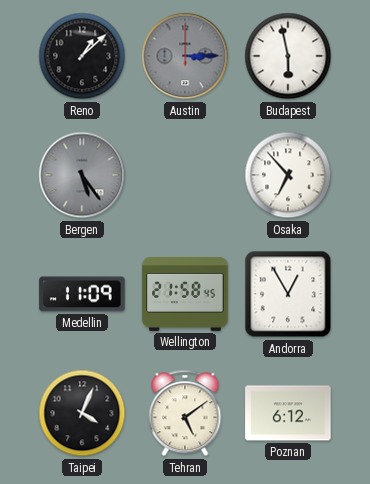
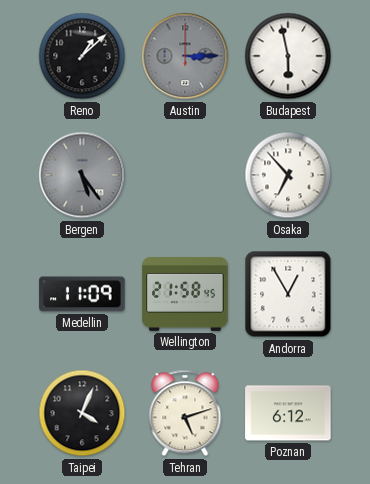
Tehran: 5:09 -> 5:12 (185, 413)
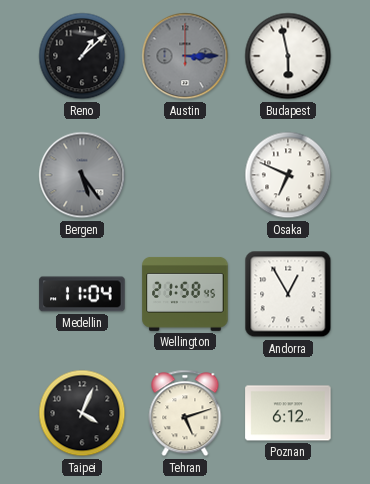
Osaka: 6:53 -> 6:49 (288, 175)
Medellin: 11:09 -> 11:04 (82, 294)
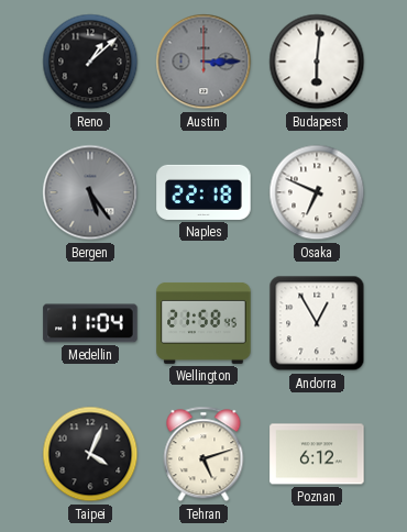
Budapest: 5:58 -> 6:01 (317, 62)
Naples: none -> 22:18 (204, 192)
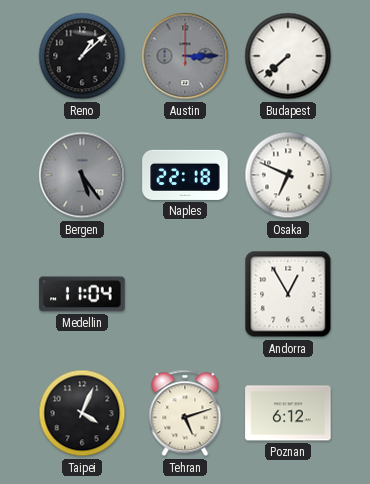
Budapest: 6:01 -> 7:38 (288, 56)
Wellington: 21:58 -> none (204, 323)
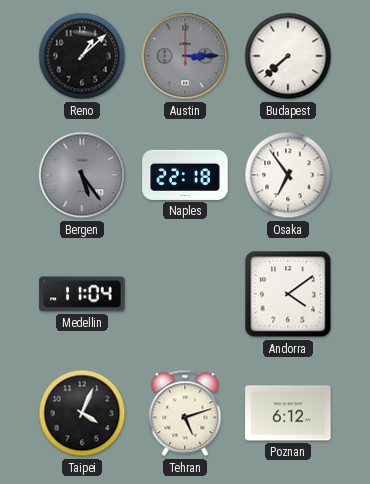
Osaka: 6:49 -> 6:54 (288, 175)
Andorra: 12:55 -> 4:09 (288, 294)
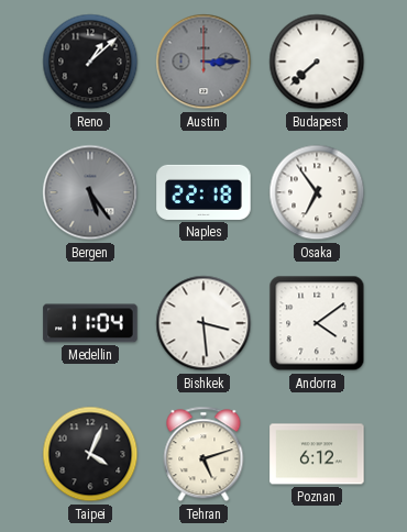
Bishkek: none -> 3:29 (204, 323)
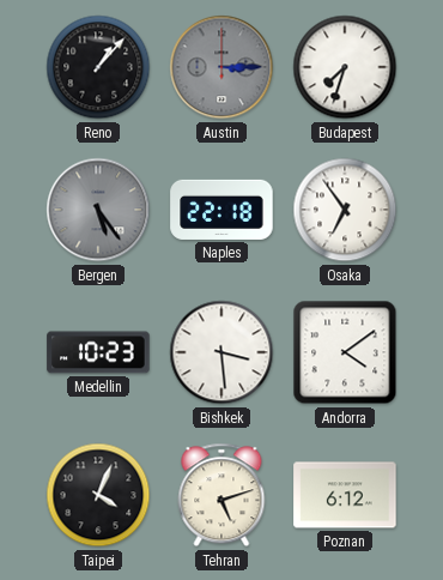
Reno: 1:08 -> 1:07 (98, 67)
Budapest: 7:38 -> 7:33 (345, 67)
Medellin: 11:04 -> 10:23 (98, 352)
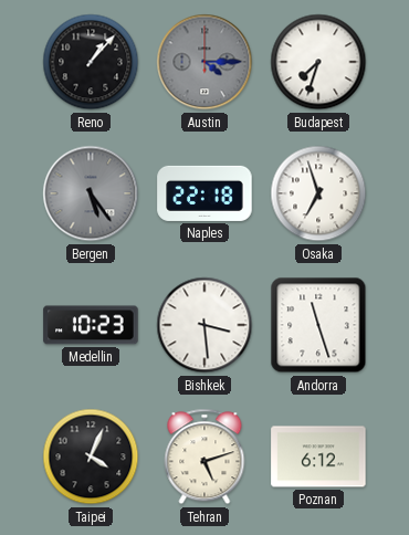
Austin: 3:15 -> 4:15 (204, 62)
Osaka: 6:54 -> 6:57 (318, 193)
Andorra: 4:09 -> 11:27 (318, 325)
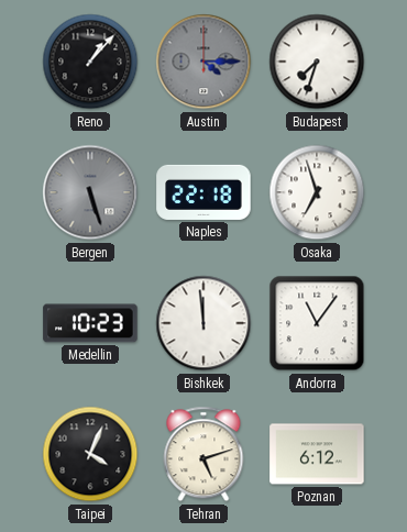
Bergen: 5:24 -> 5:27 (90, 192)
Bishkek: 3:29 -> 11:59 (204, 323)
Andorra: 11:27 -> 11:06 (317, 323)
